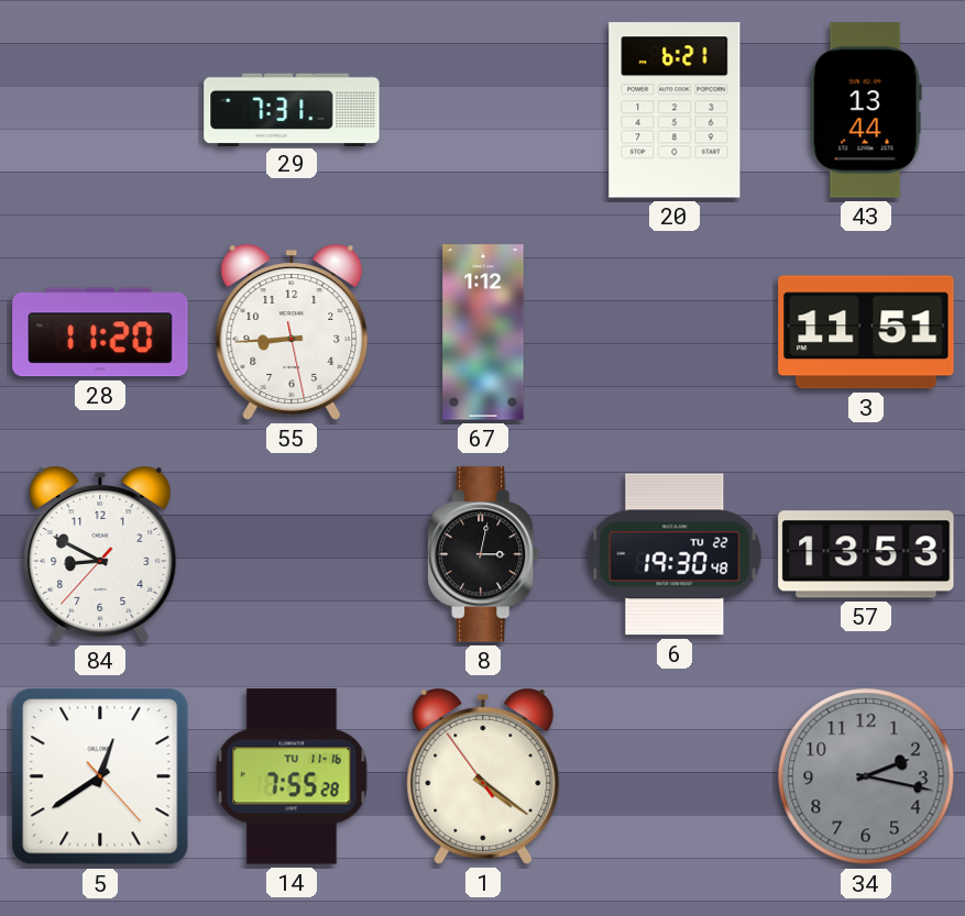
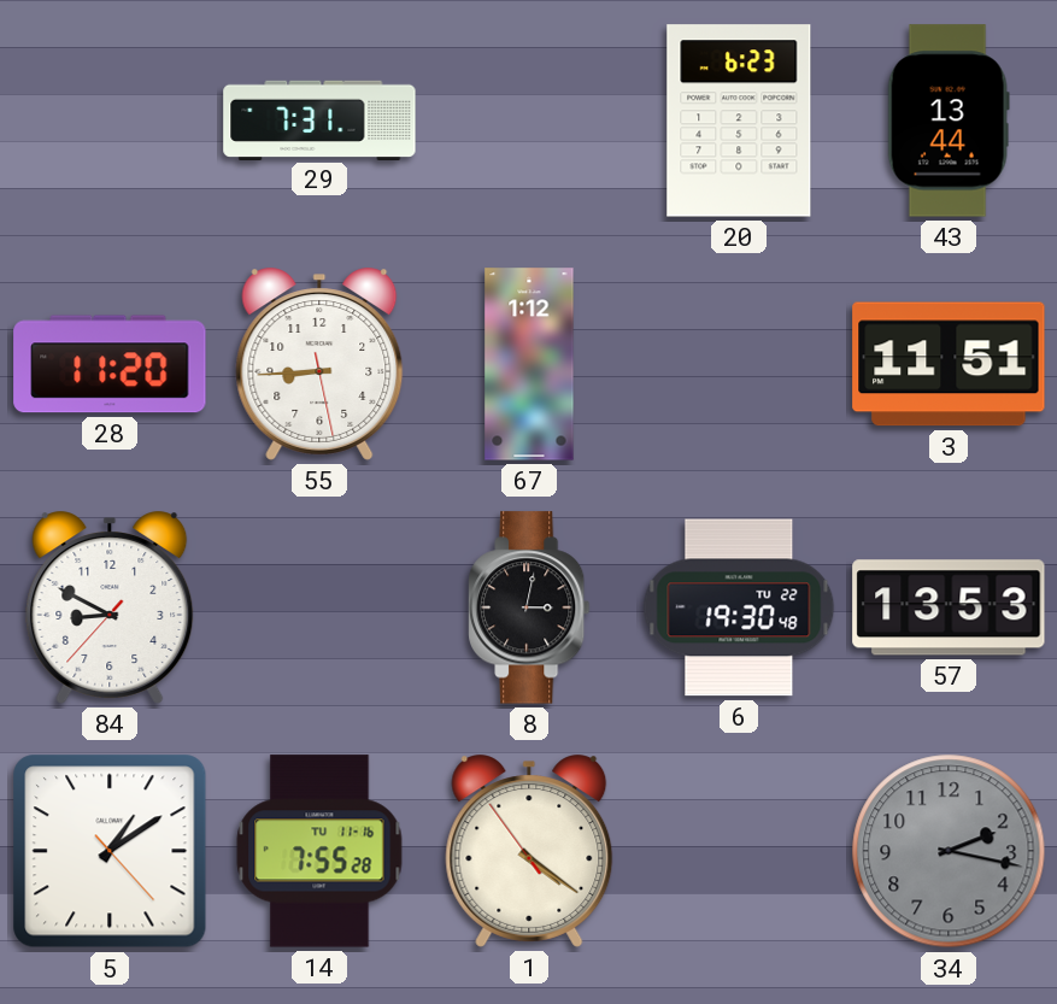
20: 6:21 -> 6:23 (739, 121)
5: 12:39 -> 1:09 (110, 851)
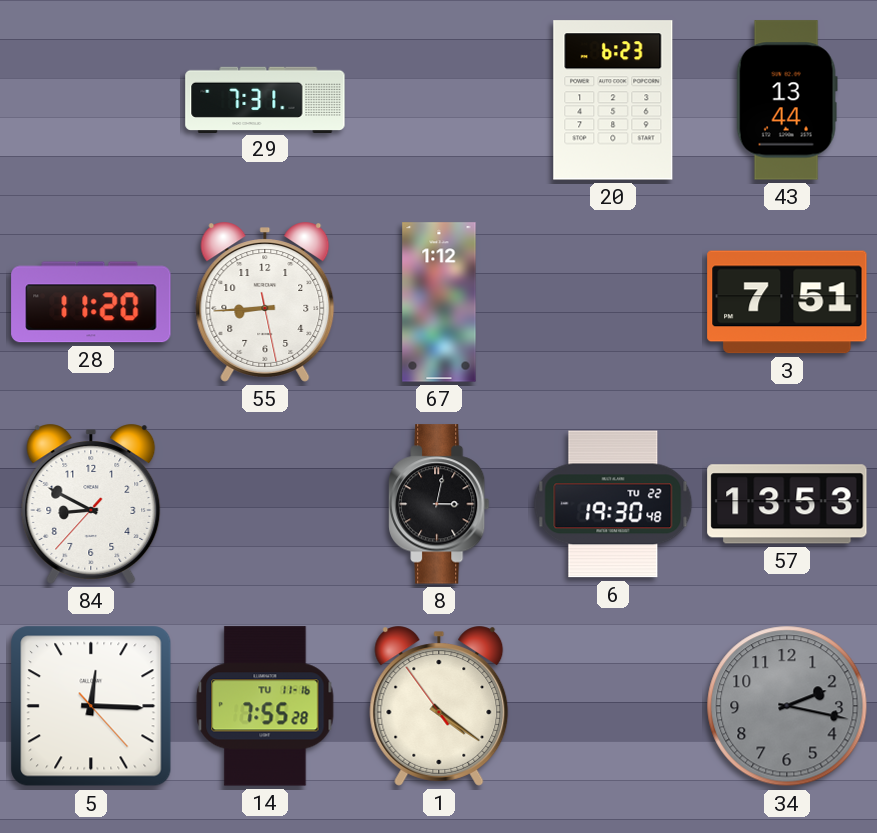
3: 11:51 -> 7:51 (787, 302)
5: 1:09 -> 12:15 (91, 706)
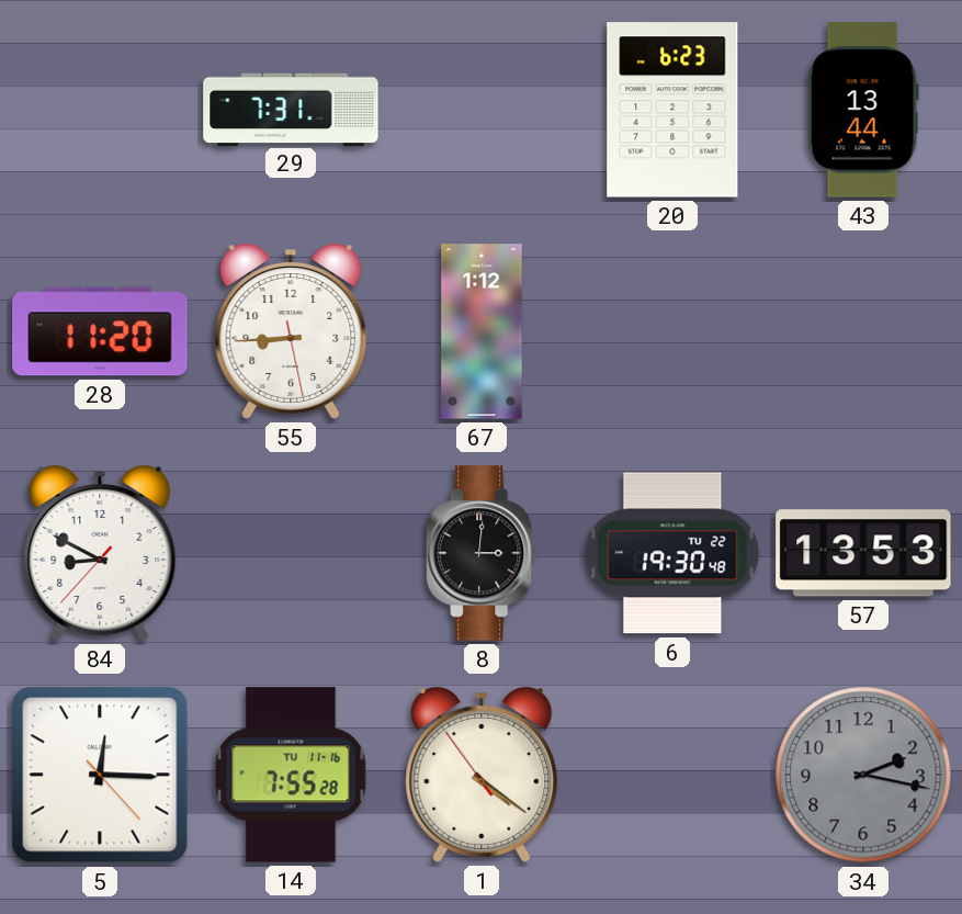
3: 7:51 -> none (787, 302)
8: 3:02 -> 3:01 (482, 553)
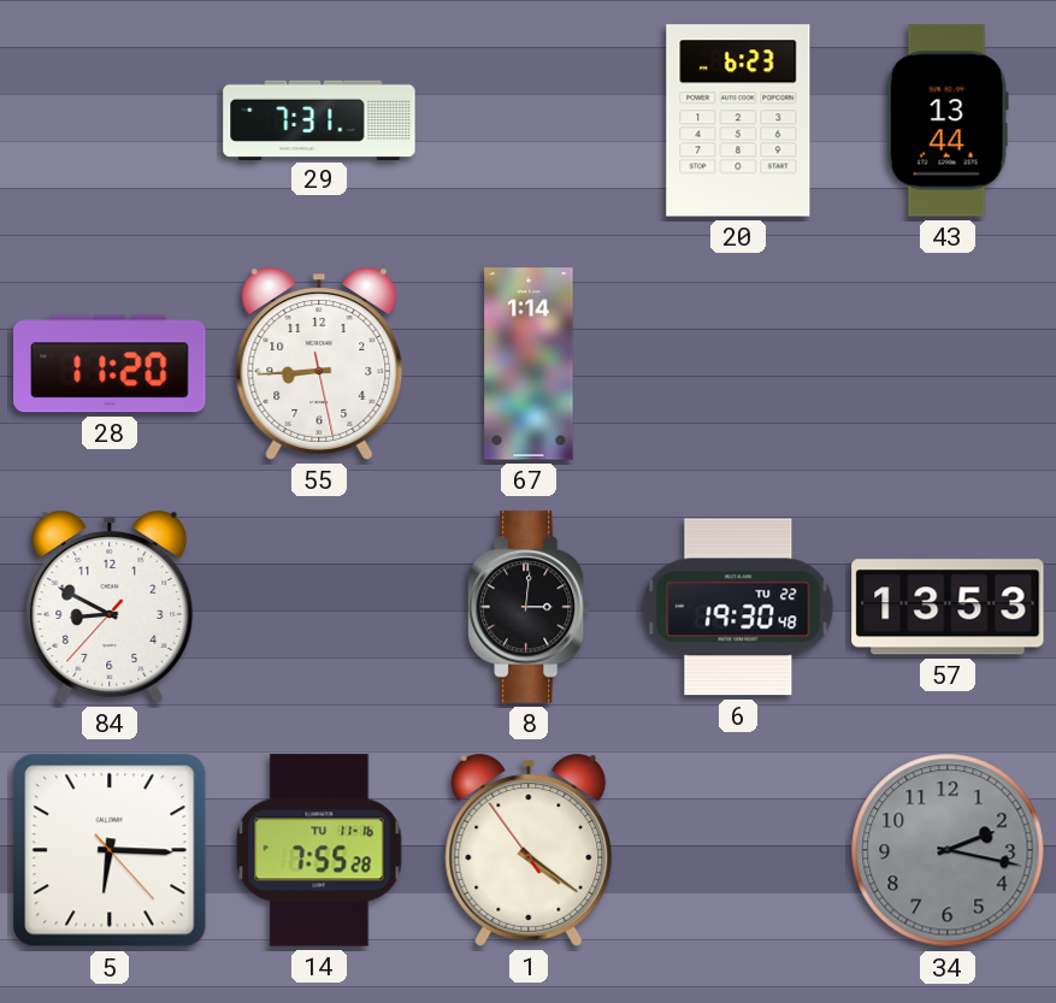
67: 1:12 -> 1:14 (529, 364)
5: 12:15 -> 6:15 (110, 850)
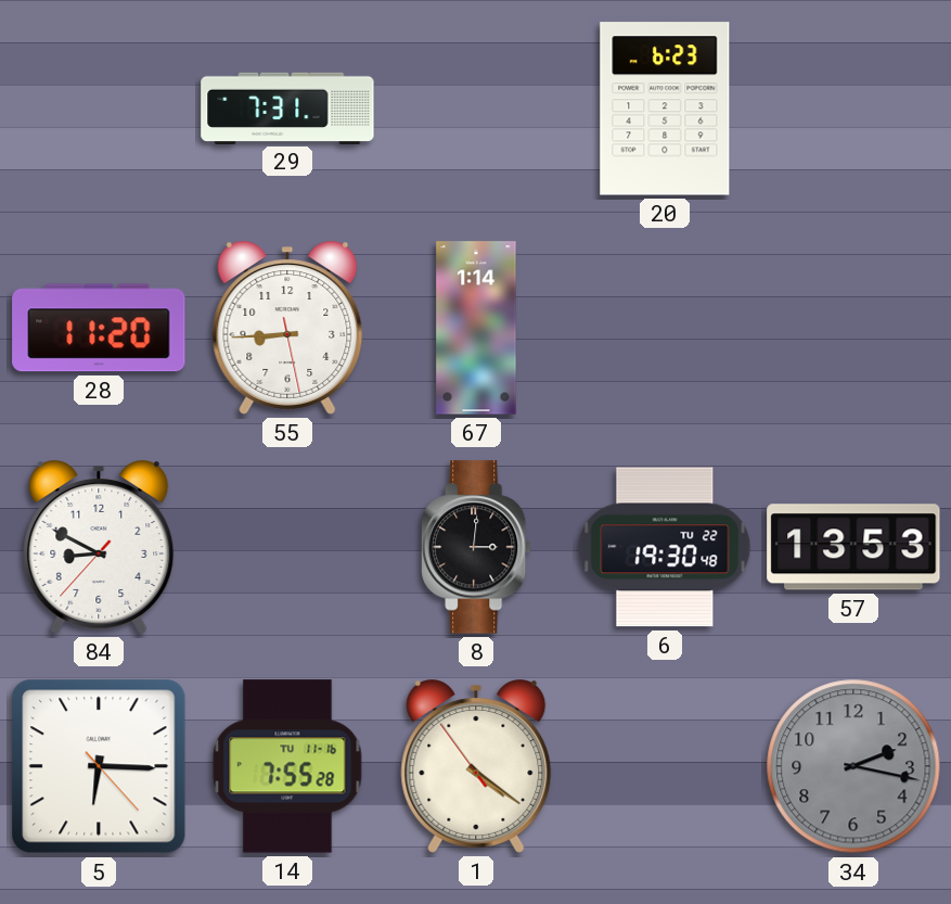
43: 13:44 -> none (948, 120)
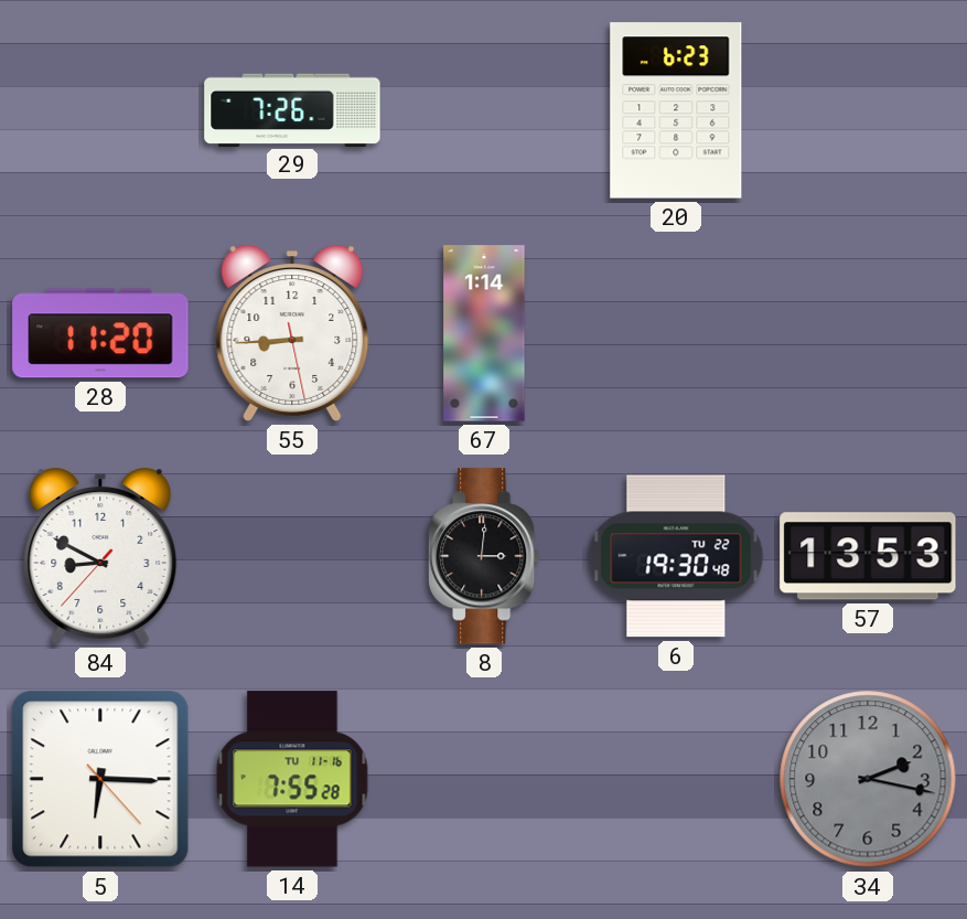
29: 7:31 -> 7:26 (292, 109)
1: 4:20 -> none (476, 766)
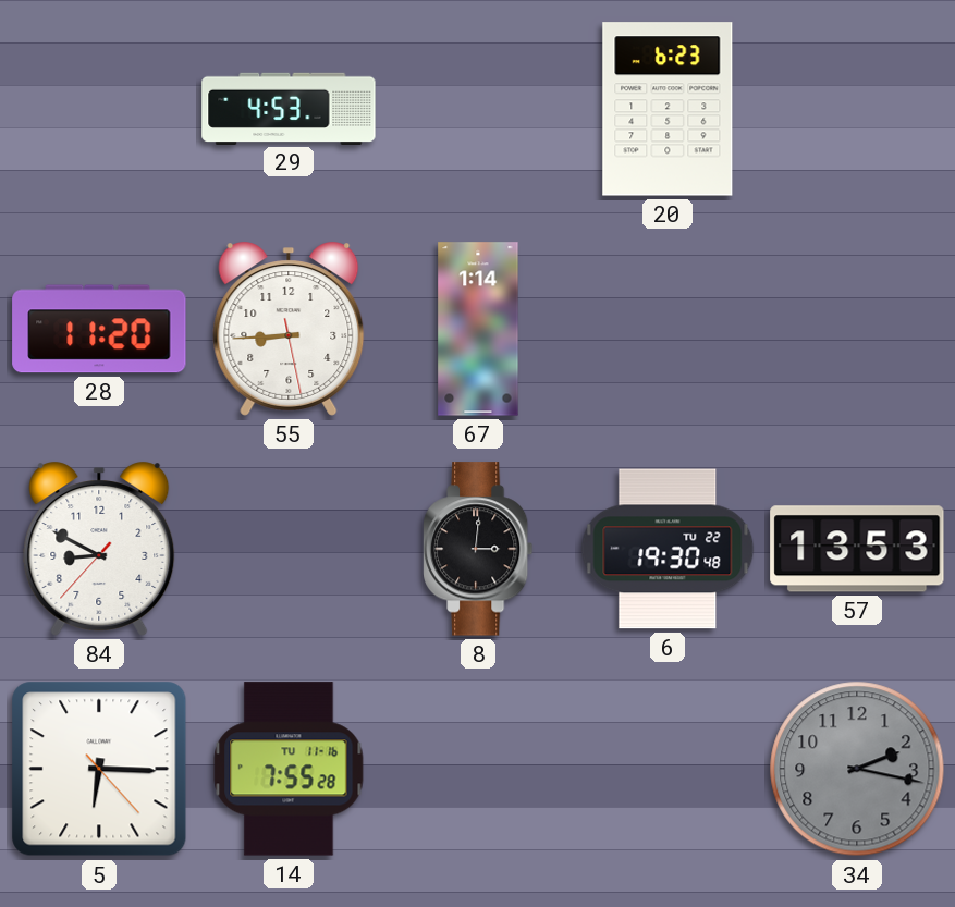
29: 7:26 -> 4:53 (289, 108)
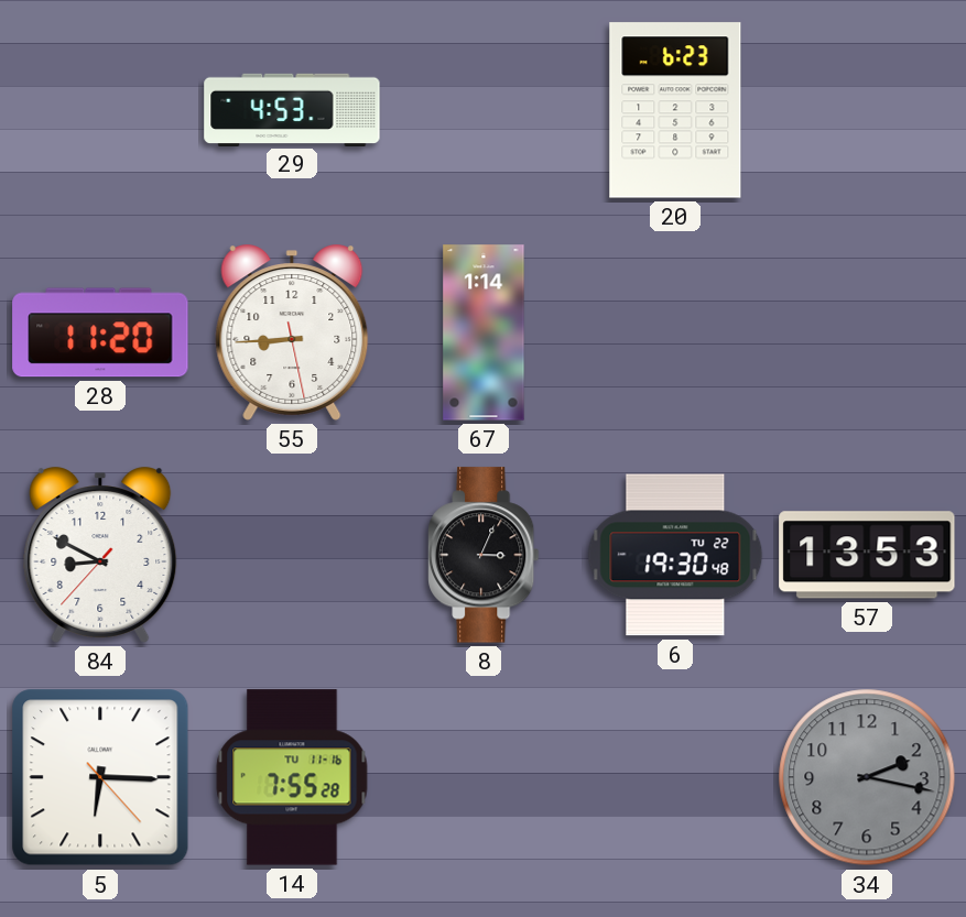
8: 3:01 -> 3:04 (484, 555)
